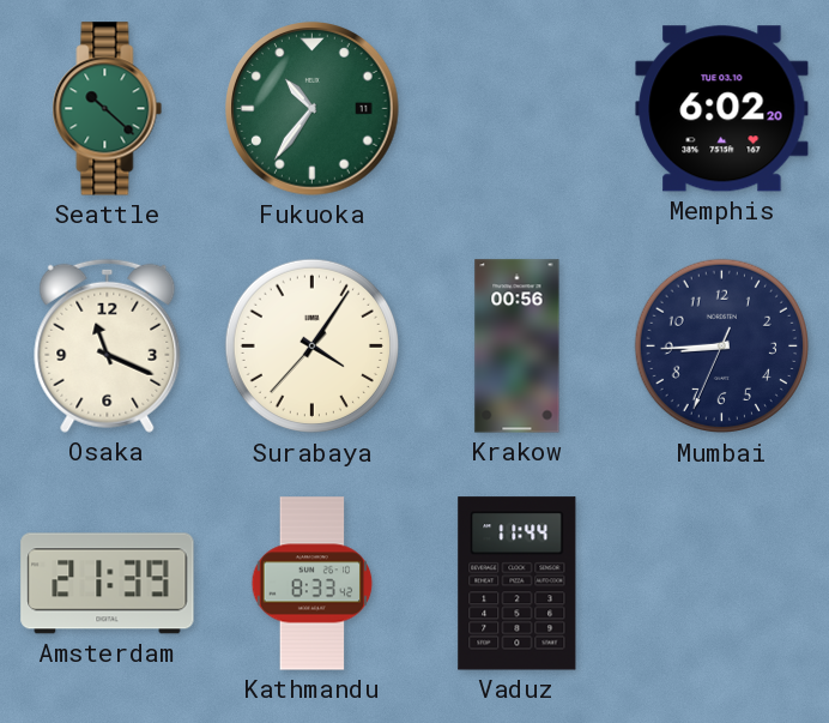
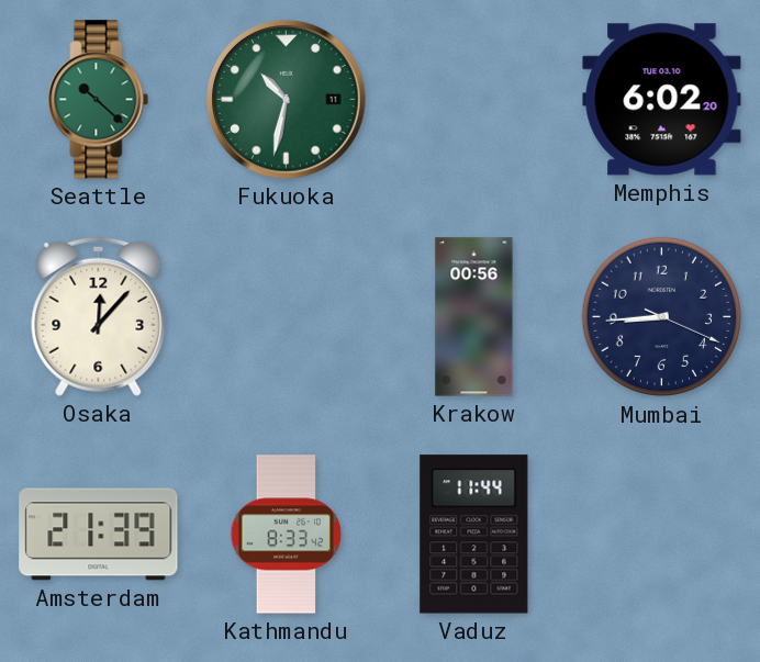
Fukuoka: 10:36 -> 10:32 (287, 100)
Osaka: 11:19 -> 12:07 (99, 316)
Surabaya: 4:05 -> none (313, 347)
Mumbai: 8:44:34 -> 8:44:19 (662, 317)
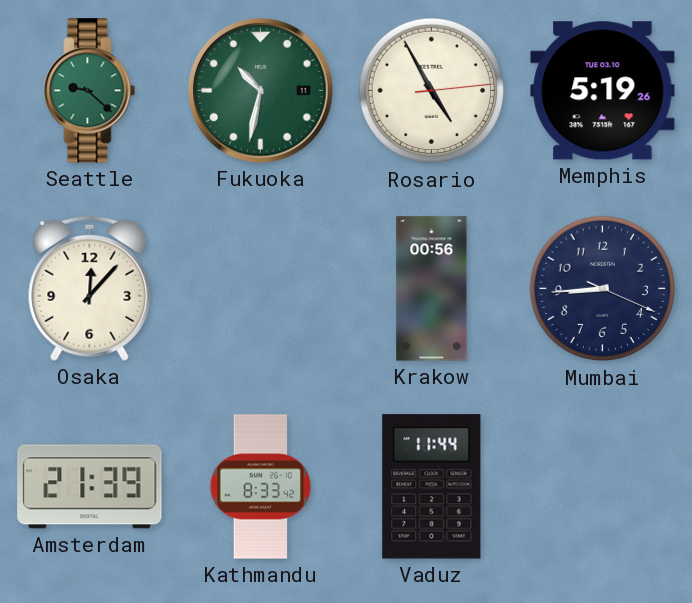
Seattle: 10:22 -> 9:22 (90, 91)
Rosario: none -> 4:55 (432, 91)
Memphis: 6:02 -> 5:19 (603, 91)
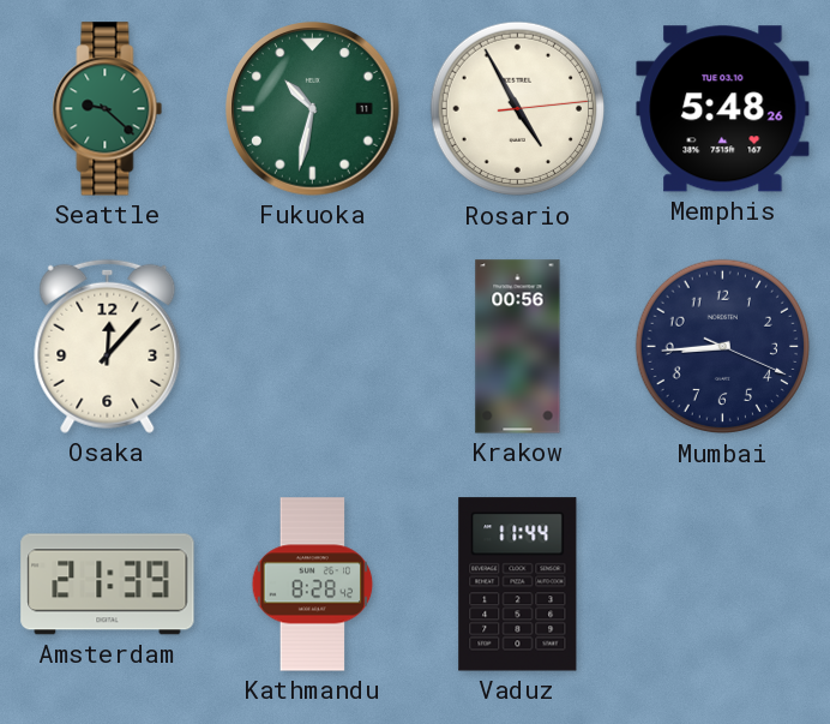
Memphis: 5:19 -> 5:48 (723, 109)
Kathmandu: 8:33 -> 8:28 (313, 585)
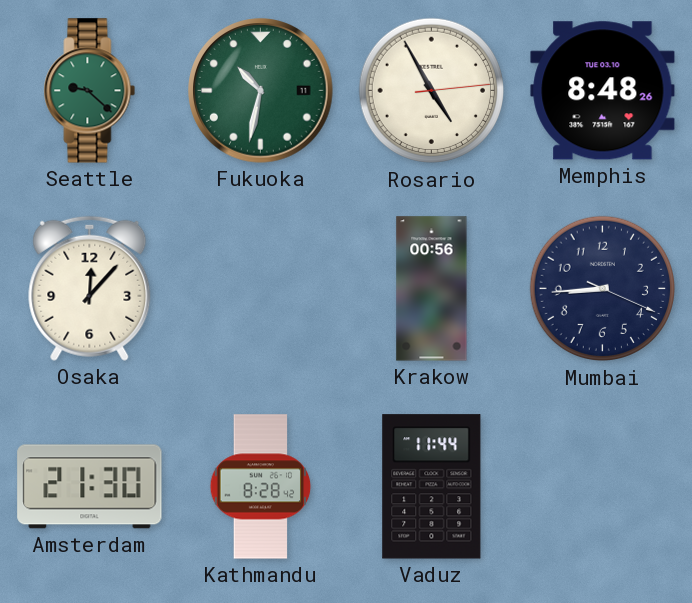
Memphis: 5:48 -> 8:48 (603, 91)
Amsterdam: 21:39 -> 21:30 (90, 487)
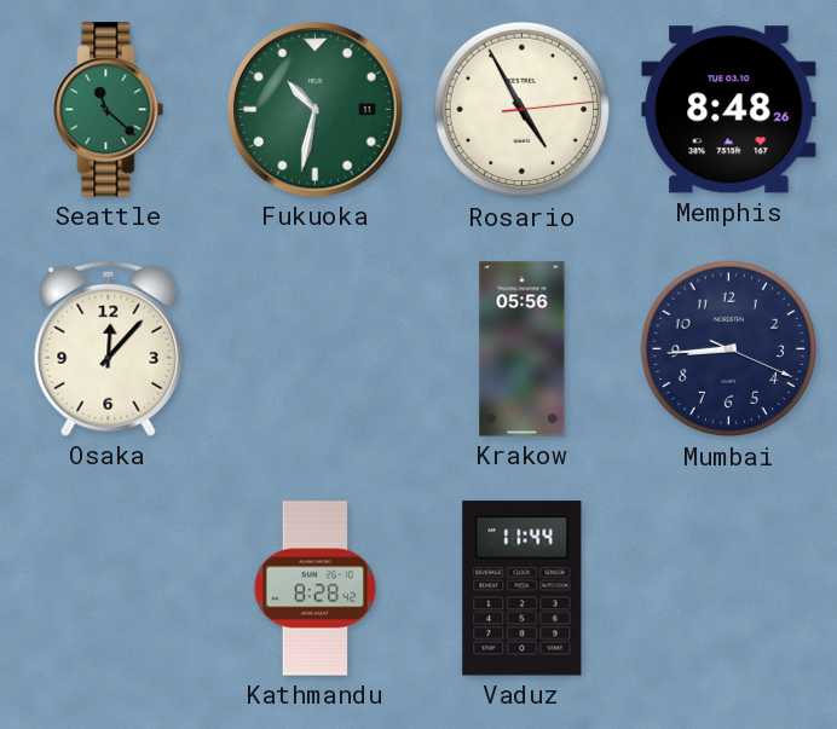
Seattle: 9:22 -> 11:22 (109, 110)
Krakow: 00:56 -> 05:56 (523, 349)
Amsterdam: 21:30 -> none (90, 487)
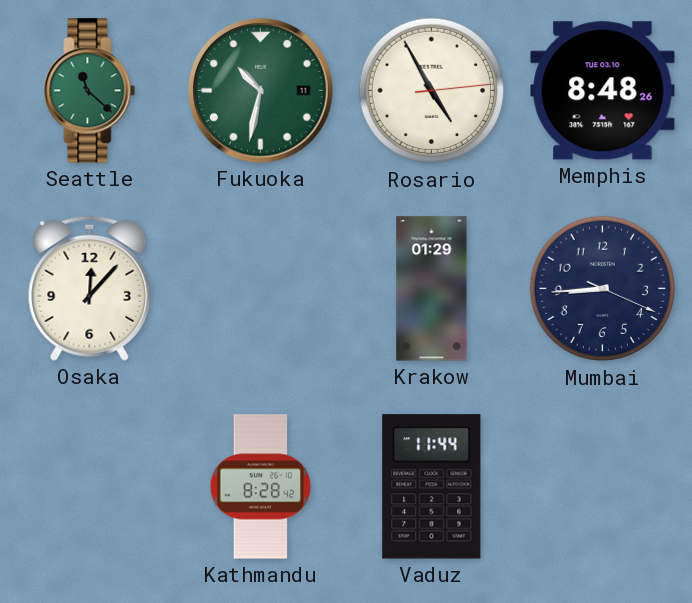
Krakow: 05:56 -> 01:29 (432, 289)
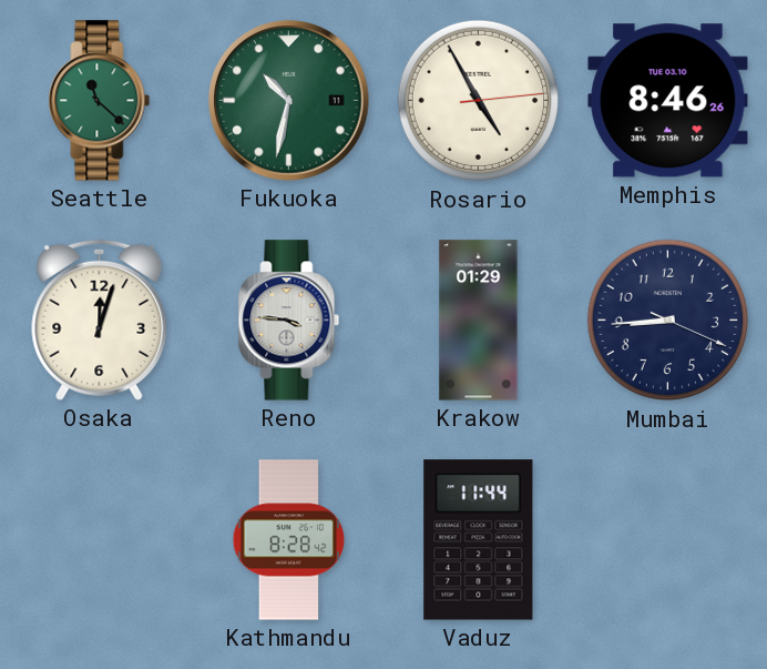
Memphis: 8:48 -> 8:46 (668, 101)
Osaka: 12:07 -> 12:03 (100, 320)
Reno: none -> 3:46 (289, 321)
